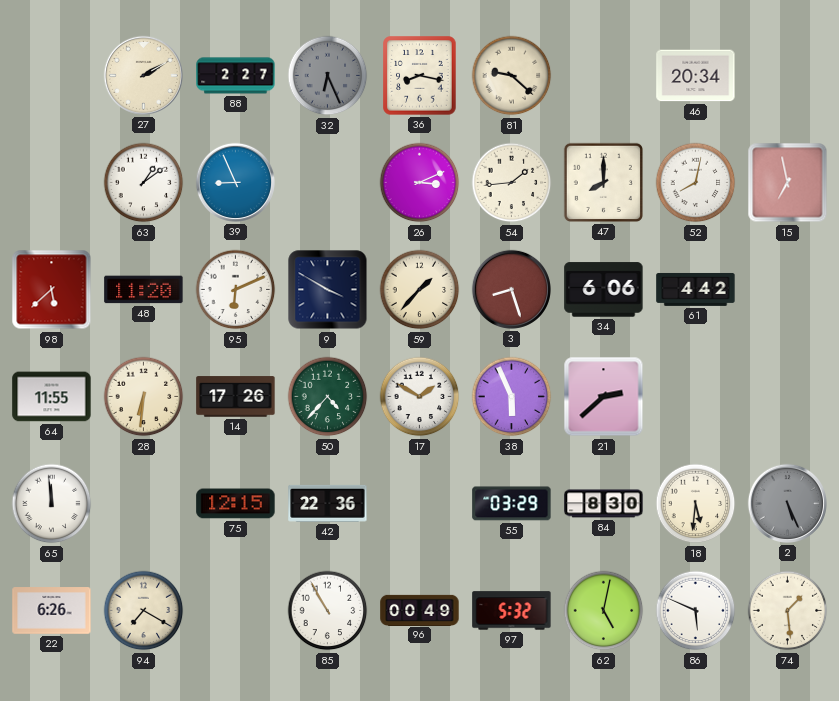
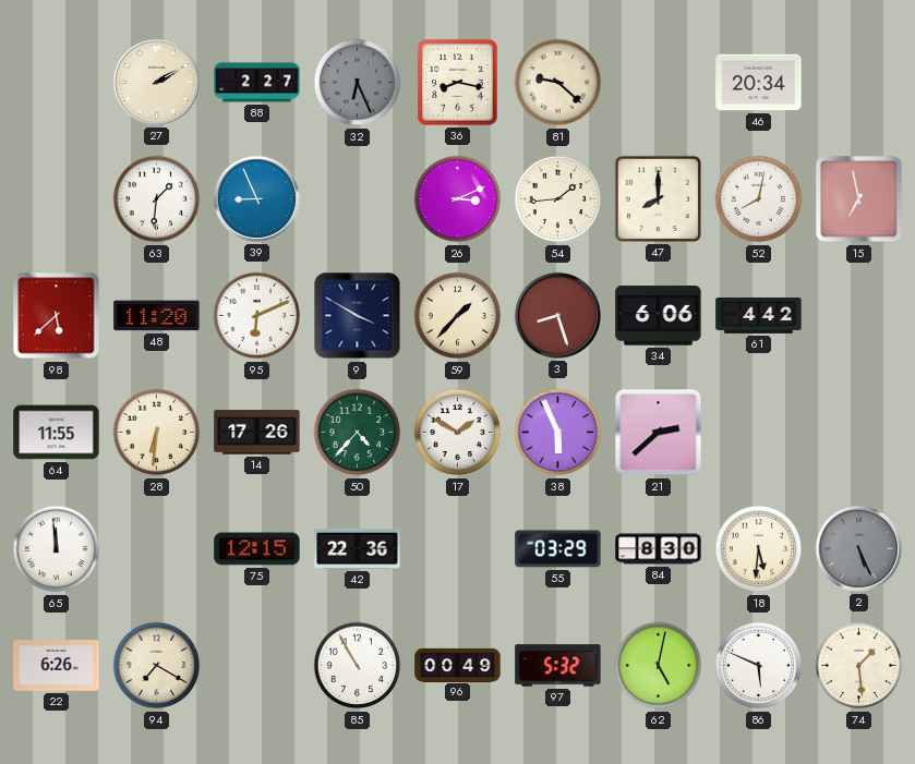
63: 1:09 -> 1:31 (157, 199)
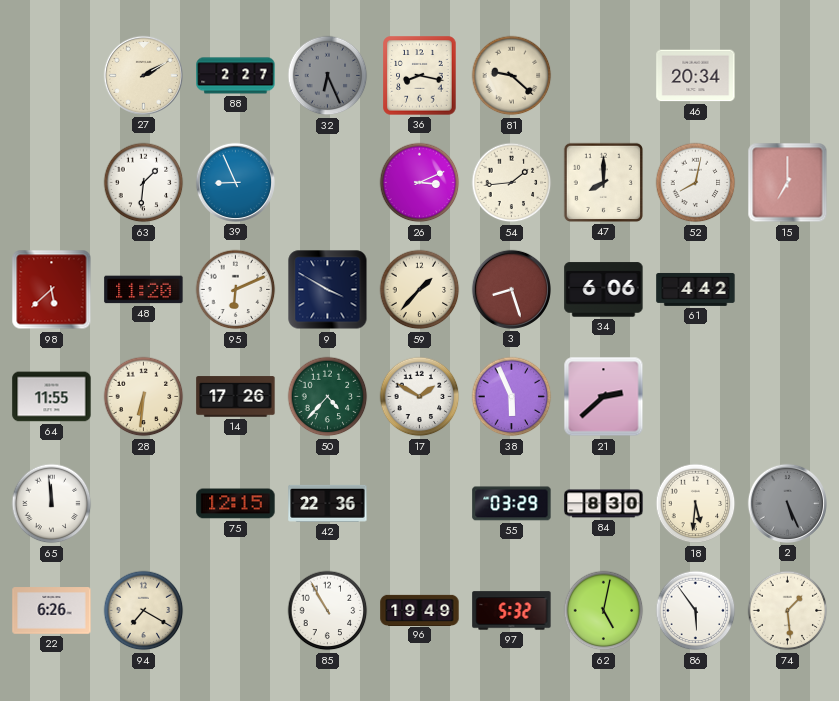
15: 6:58 -> 7:00 (788, 183)
96: 00:49 -> 19:49 (420, 610)
86: 5:49 -> 5:54 (696, 611)
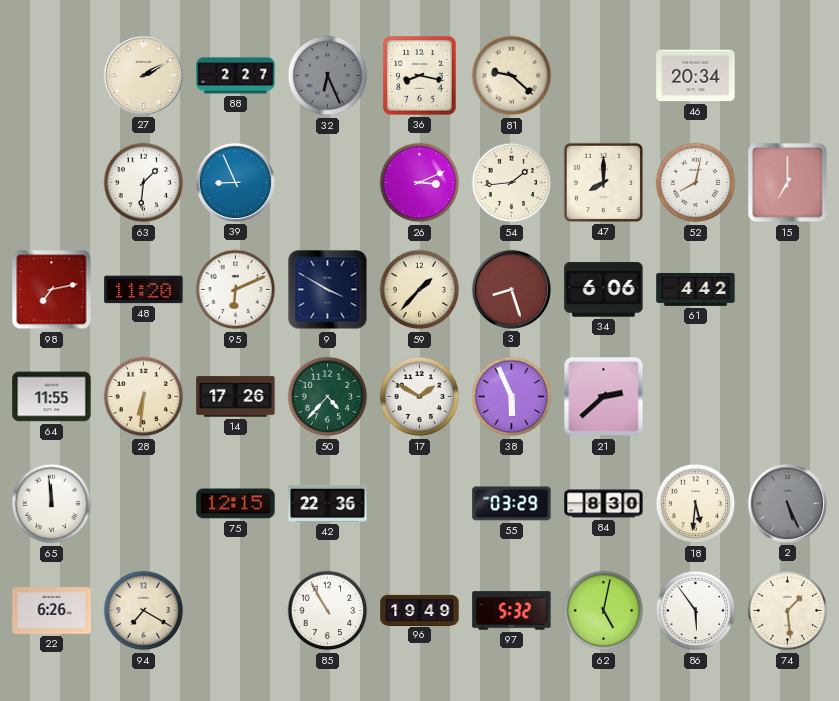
98: 5:38 -> 7:13 (52, 290)
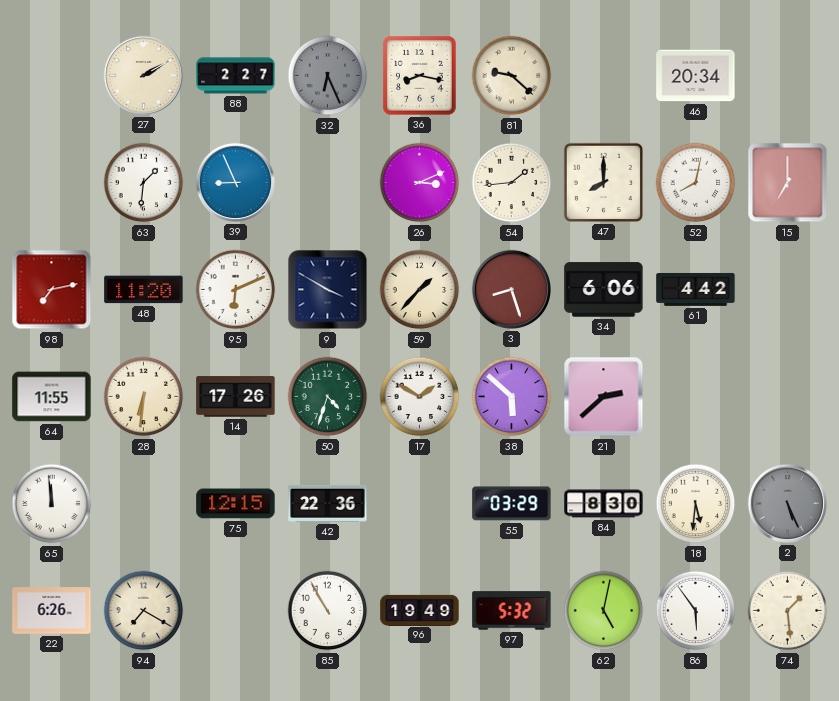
50: 4:37 -> 4:33 (328, 397)
38: 5:56 -> 5:52 (512, 397)
